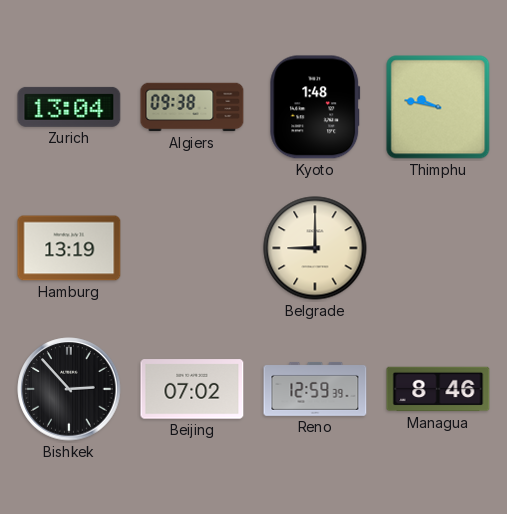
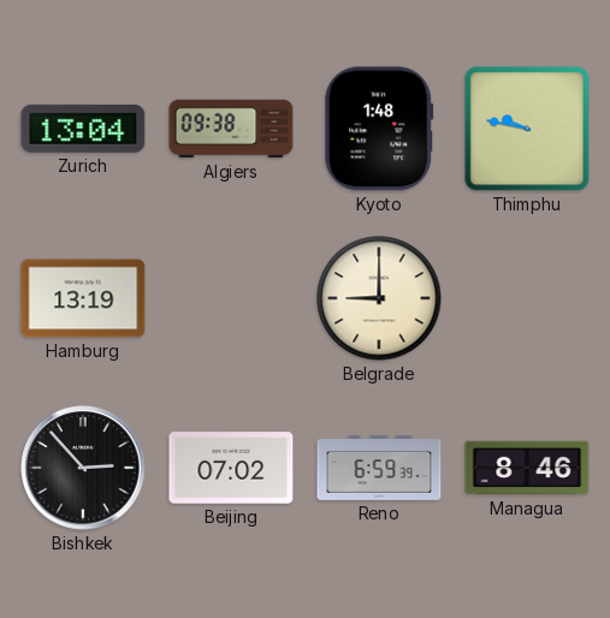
Reno: 12:59 -> 6:59 (379, 468)
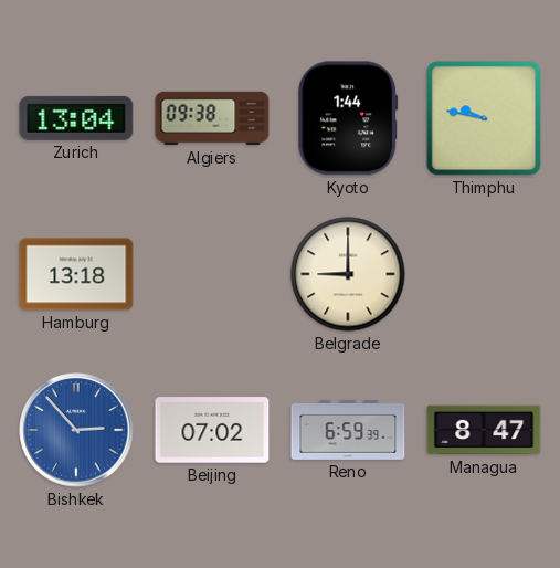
Kyoto: 1:48 -> 1:44 (348, 118)
Hamburg: 13:19 -> 13:18 (76, 274)
Bishkek dial: black -> blue (76, 430)
Managua: 8:46 -> 8:47 (484, 430)
